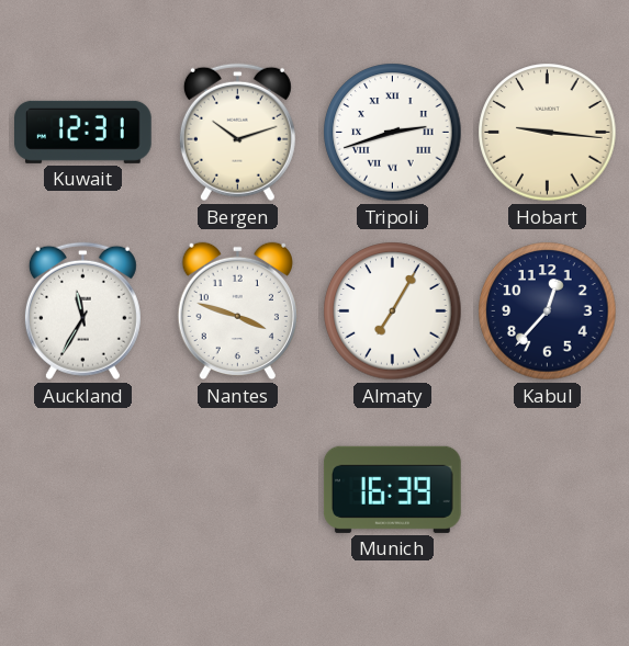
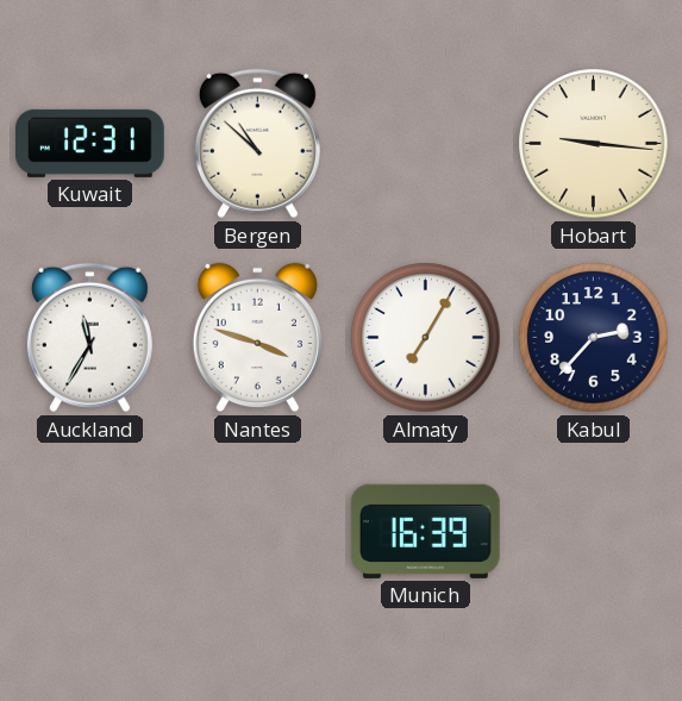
Bergen: 10:12 -> 10:52 (257, 144)
Tripoli: 2:42 -> none (393, 133)
Kabul: 12:37 -> 2:37 (594, 338)
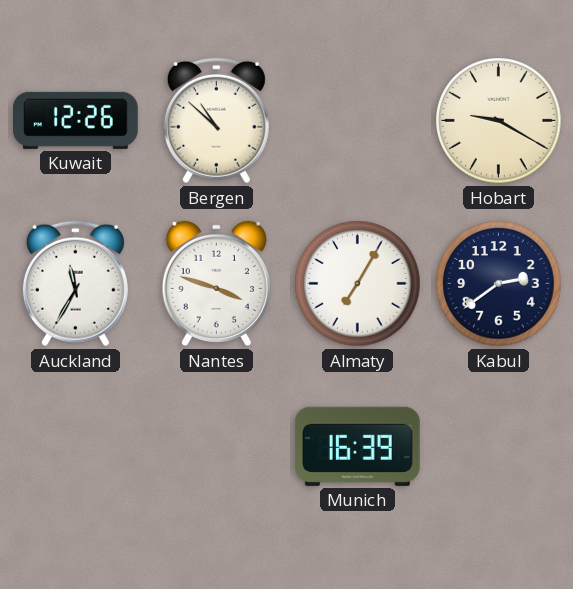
Kuwait: 12:31 -> 12:26 (76, 120)
Hobart: 9:16 -> 9:20 (499, 121)
Kabul: 2:37 -> 2:39 (499, 284)
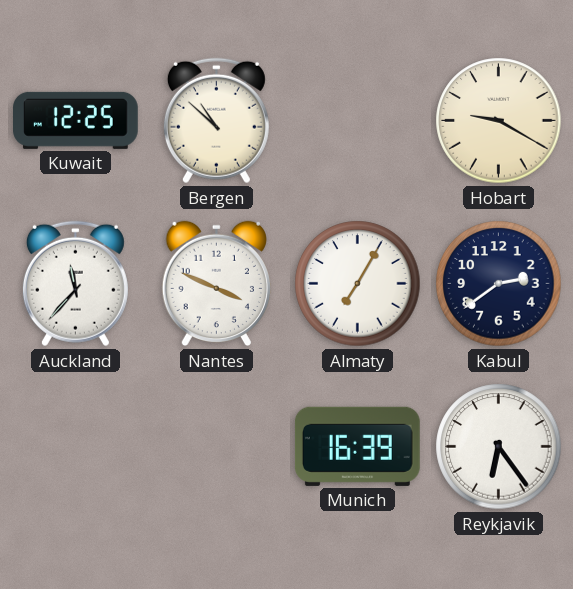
Kuwait: 12:26 -> 12:25 (76, 120)
Auckland: 11:35 -> 11:37 (75, 284)
Nantes: 3:48 -> 3:49 (216, 284)
Reykjavik: none -> 6:24 (499, 447)
